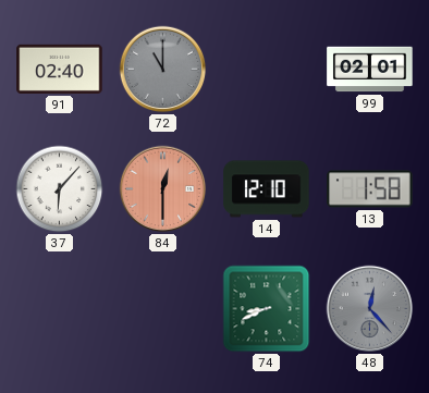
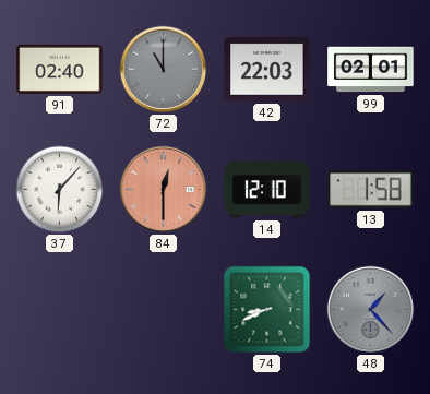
42: none -> 22:03 (267, 69)
48: 12:23 -> 1:23 (371, 310)
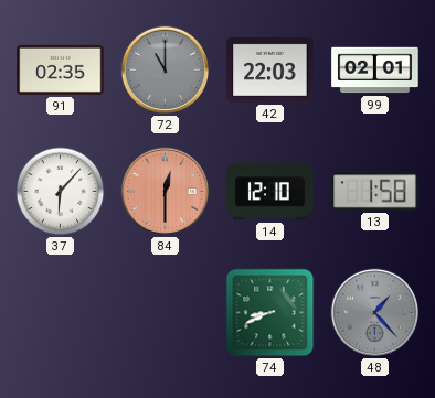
91: 02:40 -> 02:35 (61, 69)
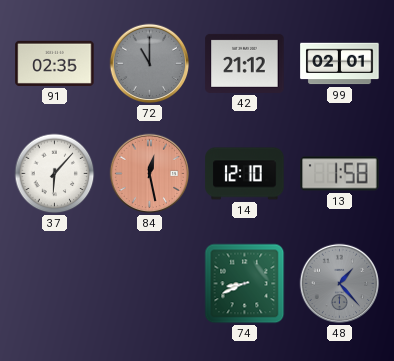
42: 22:03 -> 21:12 (245, 63)
84: 12:30 -> 12:28 (150, 174)
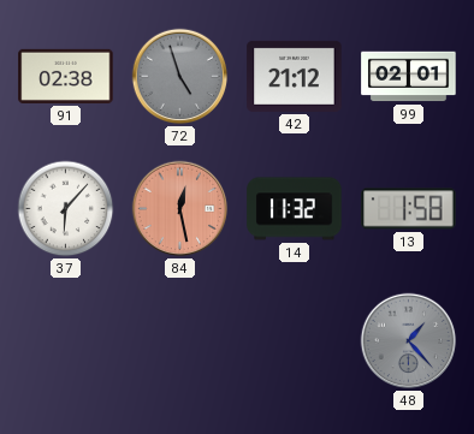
91: 02:35 -> 02:38 (66, 76)
72: 11:00 -> 4:57 (180, 77)
14: 12:10 -> 11:32 (295, 209)
74: 8:41 -> none (245, 284)
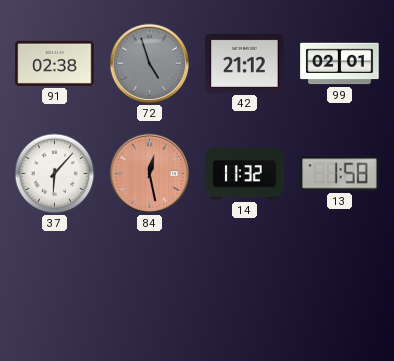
48: 1:23 -> none (409, 341)
